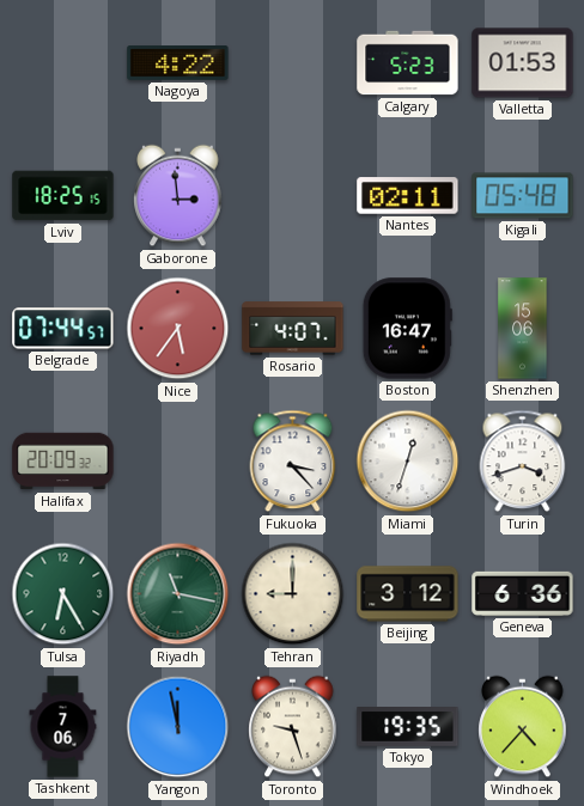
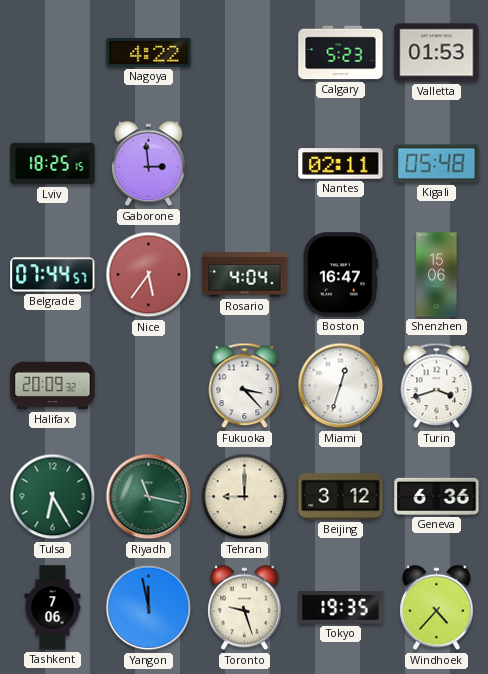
Rosario: 4:07 -> 4:04 (245, 275)
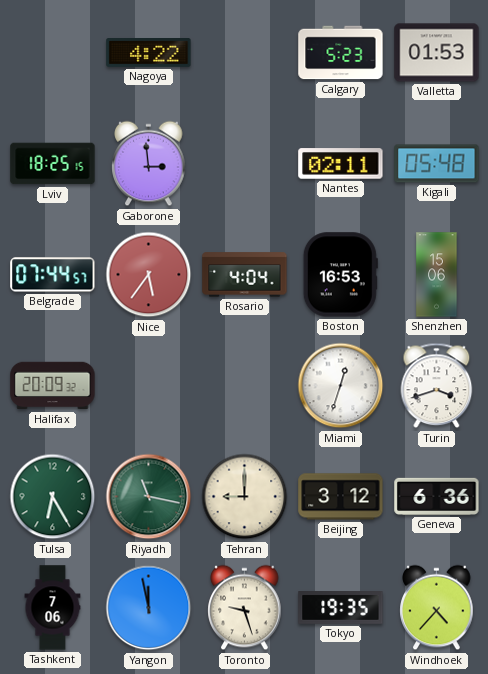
Boston: 16:47 -> 16:53 (340, 275)
Fukuoka: 3:23 -> none (245, 386)
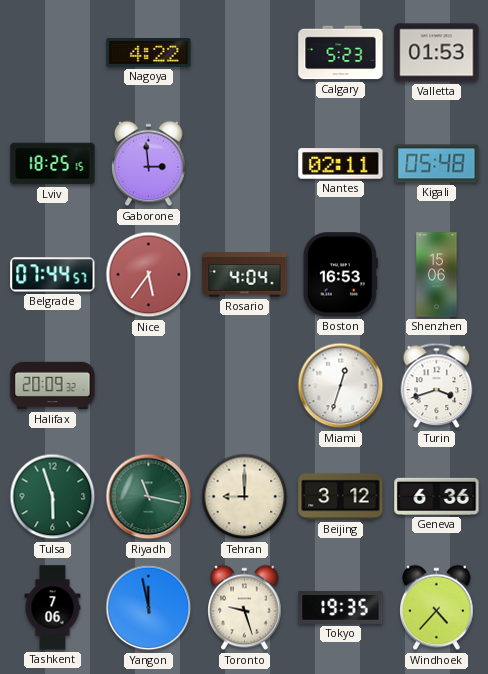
Tulsa: 6:25 -> 5:57 (53, 497)
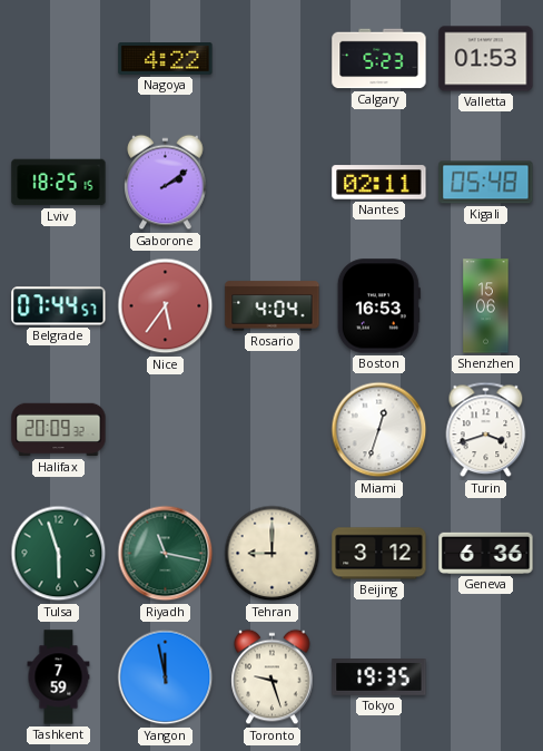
Gaborone: 2:59 -> 2:09 (166, 183)
Tashkent: 7:06 -> 7:59 (59, 677)
Windhoek: 4:37 -> none (437, 608)
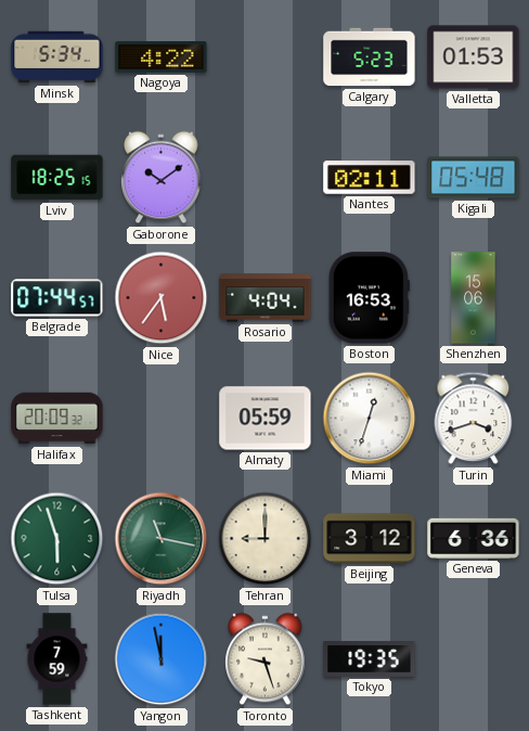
Minsk: none -> 5:34 (57, 57)
Gaborone: 2:09 -> 10:09 (162, 178)
Almaty: none -> 05:59 (266, 419)
